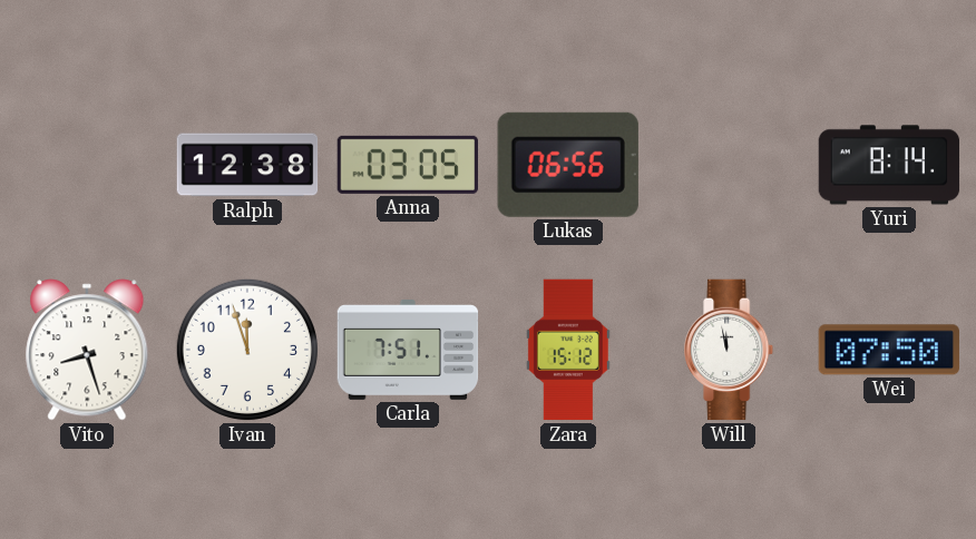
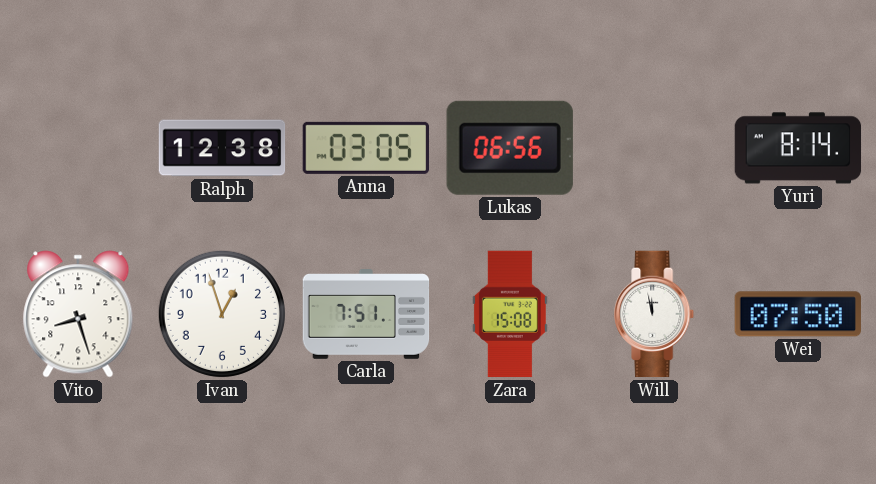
Ivan: 11:57 -> 12:57 (222, 314)
Zara: 15:12 -> 15:08 (510, 314)
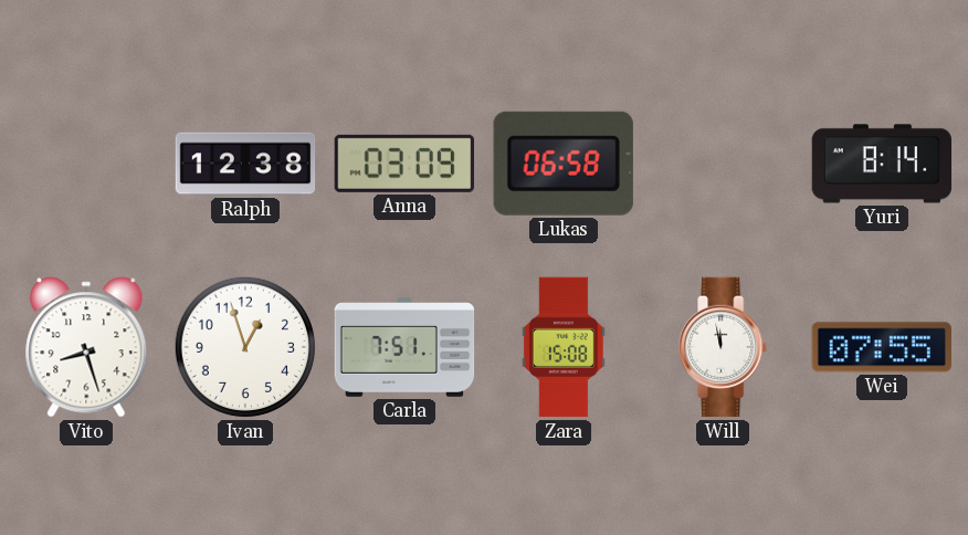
Anna: 03:05 -> 03:09 (403, 164)
Lukas: 06:56 -> 06:58 (564, 164)
Wei: 07:50 -> 07:55 (882, 347)
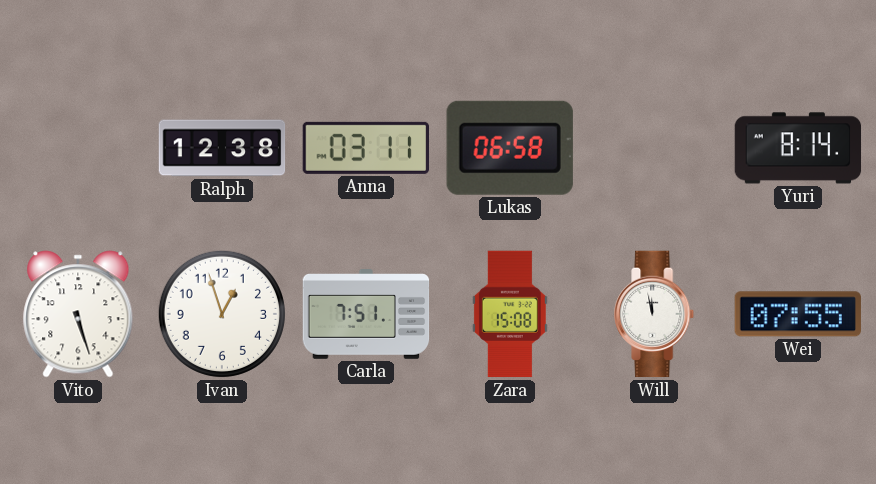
Anna: 03:09 -> 03:11 (365, 148)
Vito: 8:27 -> 5:27 (78, 314)
